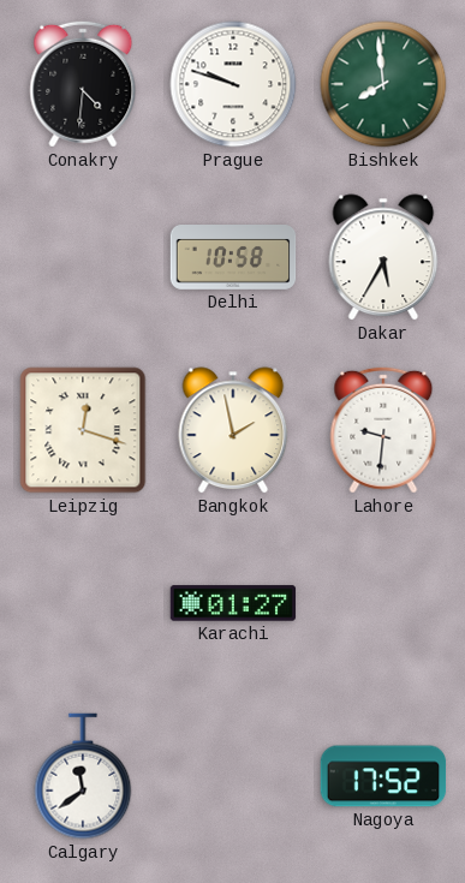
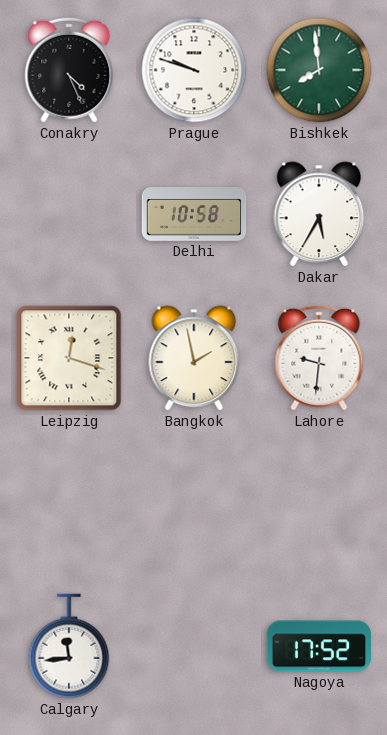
Conakry: 4:31 -> 4:26 (69, 70)
Karachi: 01:27 -> none (233, 603)
Calgary: 11:39 -> 11:44 (69, 646)
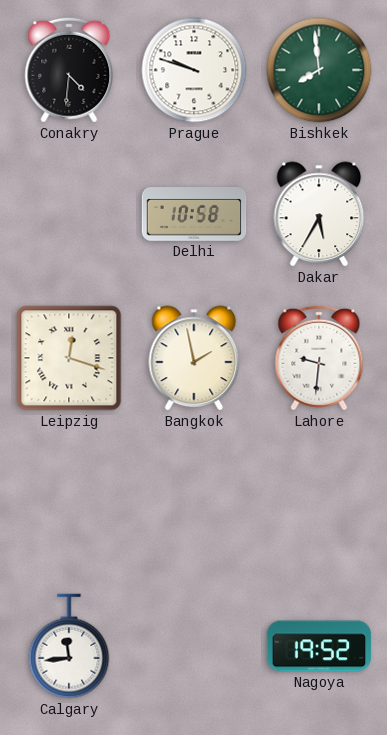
Conakry: 4:26 -> 4:31 (69, 70)
Nagoya: 17:52 -> 19:52 (319, 646)
